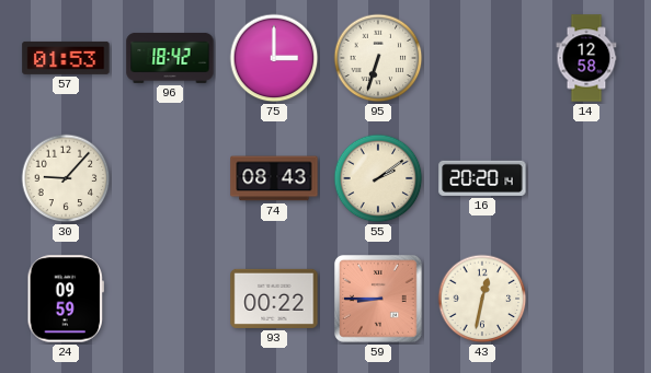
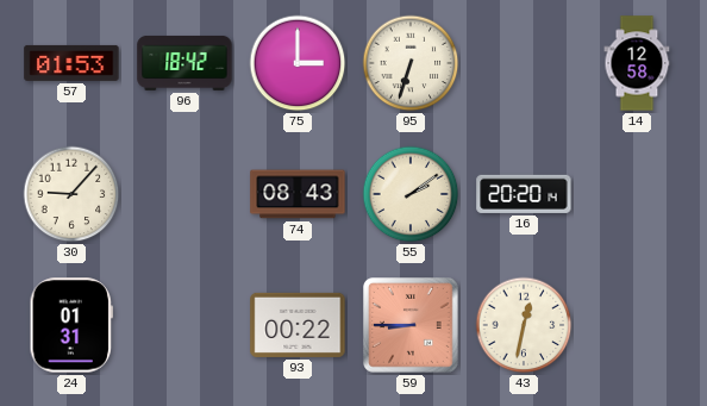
24: 09:59 -> 01:31 (71, 325)
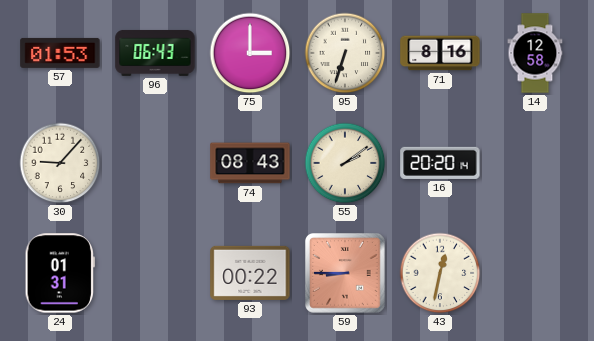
96: 18:42 -> 06:43 (155, 53)
71: none -> 8:16 (440, 53)
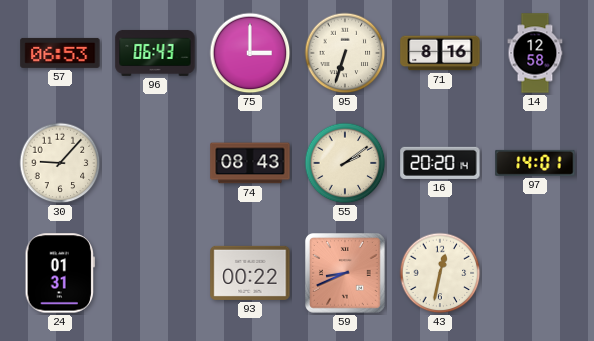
57: 01:53 -> 06:53 (60, 53)
97: none -> 14:01 (535, 163)
59: 8:45 -> 8:41 (345, 273)
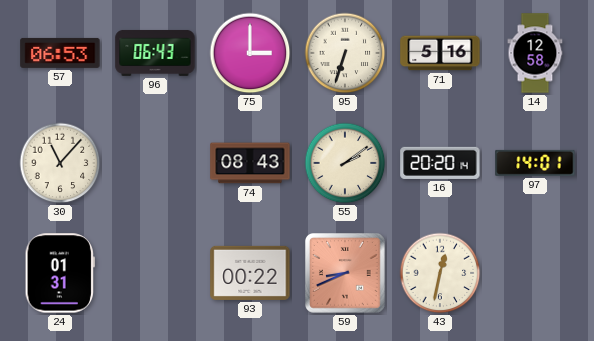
71: 8:16 -> 5:16 (440, 53)
30: 9:07 -> 11:07 (60, 163)
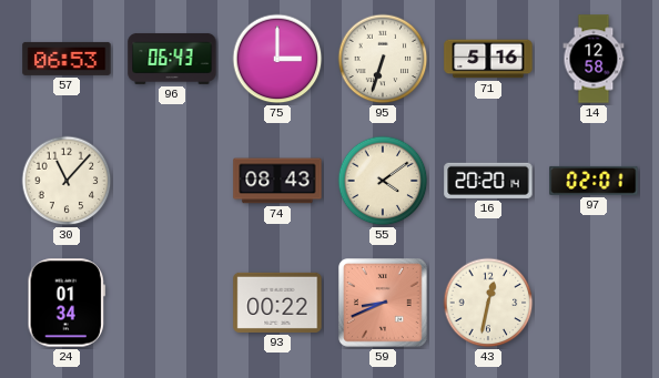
55: 2:09 -> 4:09 (383, 181)
97: 14:01 -> 02:01 (594, 181)
24: 01:31 -> 01:34 (67, 303)
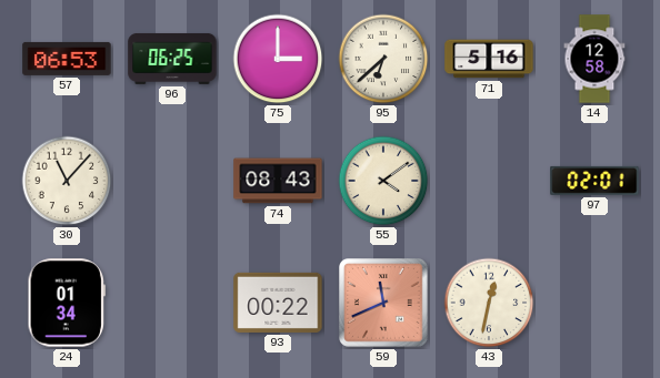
96: 06:43 -> 06:25 (172, 59)
95: 6:33 -> 6:38 (383, 59)
16: 20:20 -> none (488, 181)
59: 8:41 -> 11:41 (383, 303)
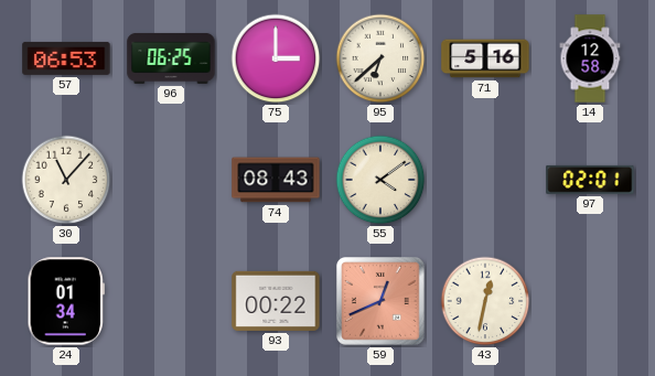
59: 11:41 -> 12:41 (380, 301)
